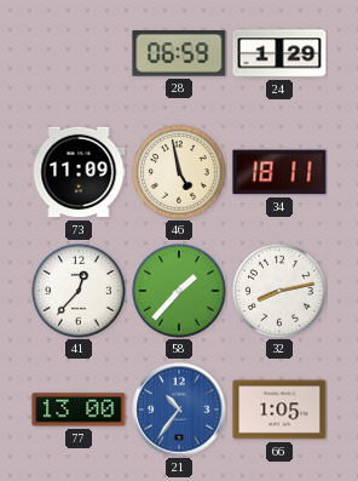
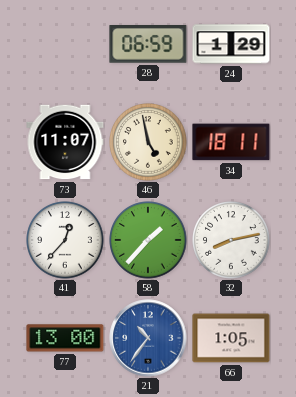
73: 11:09 -> 11:07 (65, 142)
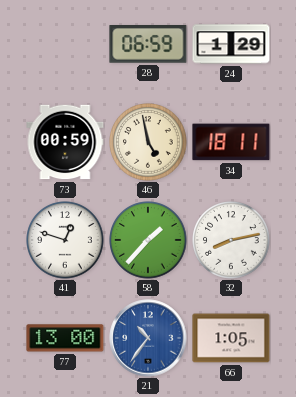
73: 11:07 -> 00:59 (65, 142)
41: 12:37 -> 12:48 (65, 240)
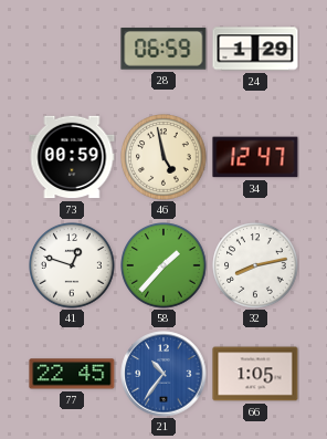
34: 18:11 -> 12:47 (255, 157)
77: 13:00 -> 22:45 (72, 374)
